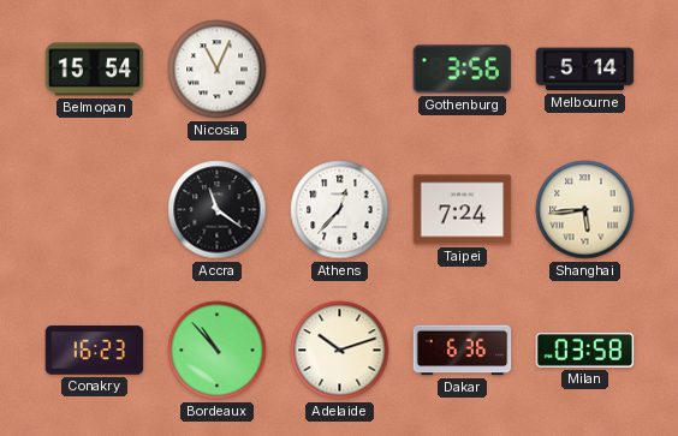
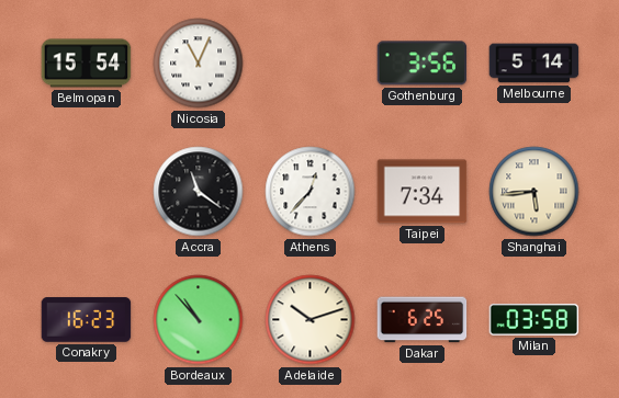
Taipei: 7:24 -> 7:34 (423, 192)
Dakar: 6:36 -> 6:25 (423, 320)
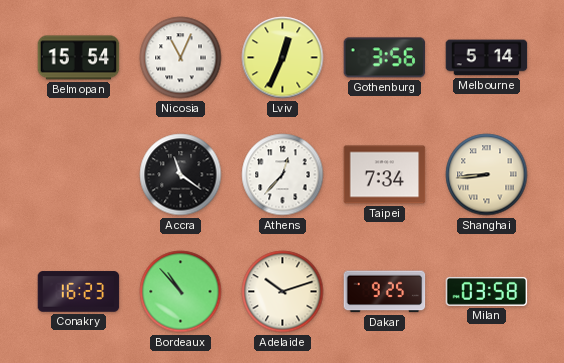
Lviv: none -> 12:34 (283, 58)
Shanghai: 5:44 -> 8:44 (487, 175)
Dakar: 6:25 -> 9:25 (385, 292)
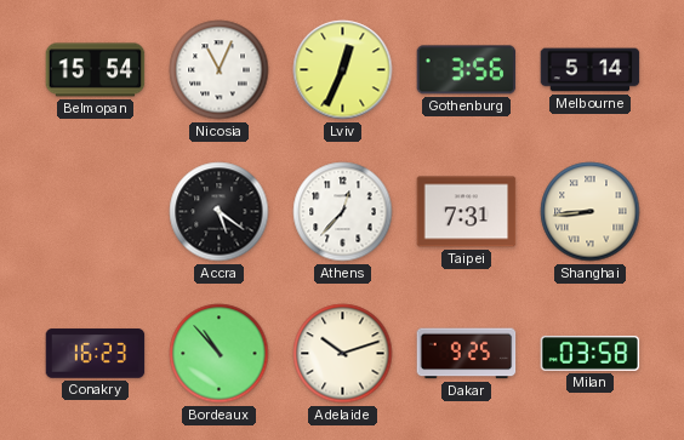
Accra: 11:21 -> 5:21 (220, 212)
Taipei: 7:34 -> 7:31 (467, 212)
